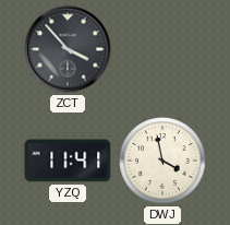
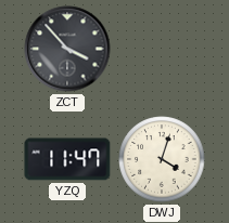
YZQ: 11:41 -> 11:47 (67, 159)
DWJ: 3:58 -> 4:03 (162, 159)
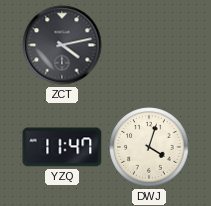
ZCT: 3:53 -> 4:13 (62, 45)
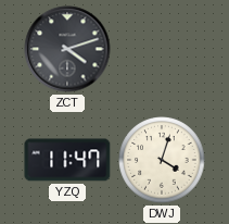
ZCT: 4:13 -> 4:12 (67, 49)
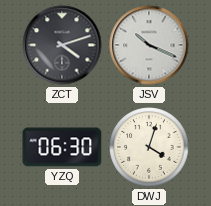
JSV: none -> 10:19 (149, 45)
YZQ: 11:47 -> 06:30 (62, 147)
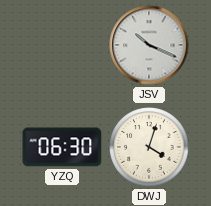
ZCT: 4:12 -> none (62, 45)
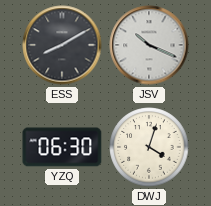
ESS: none -> 8:10 (62, 45)
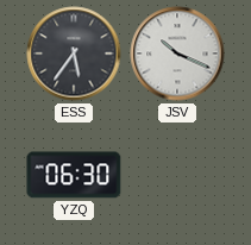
ESS: 8:10 -> 5:36 (74, 54)
DWJ: 4:03 -> none (149, 147)
